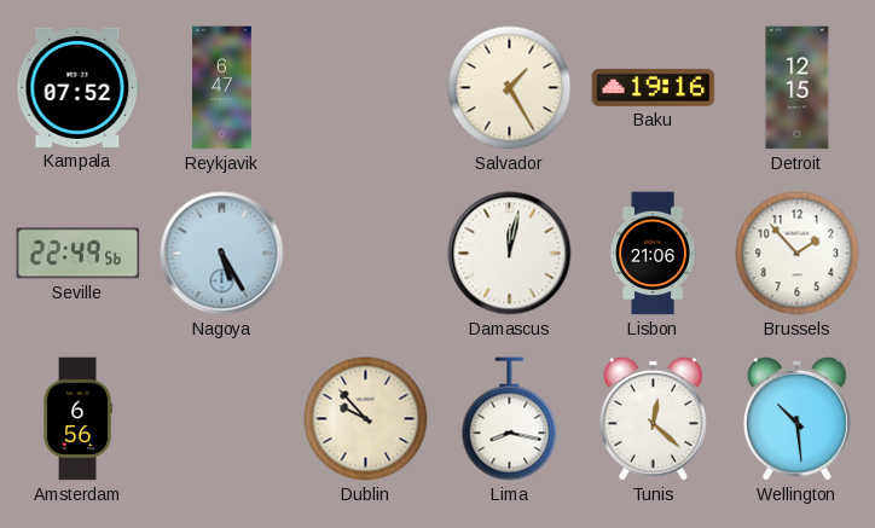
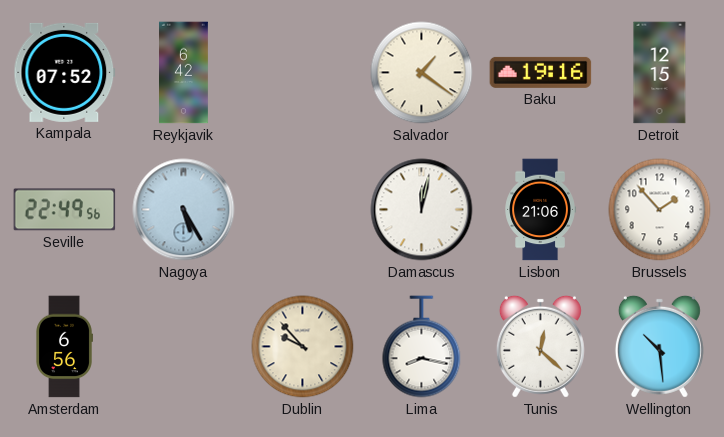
Reykjavik: 6:47 -> 6:42 (184, 73)
Salvador: 1:25 -> 1:21 (422, 73)
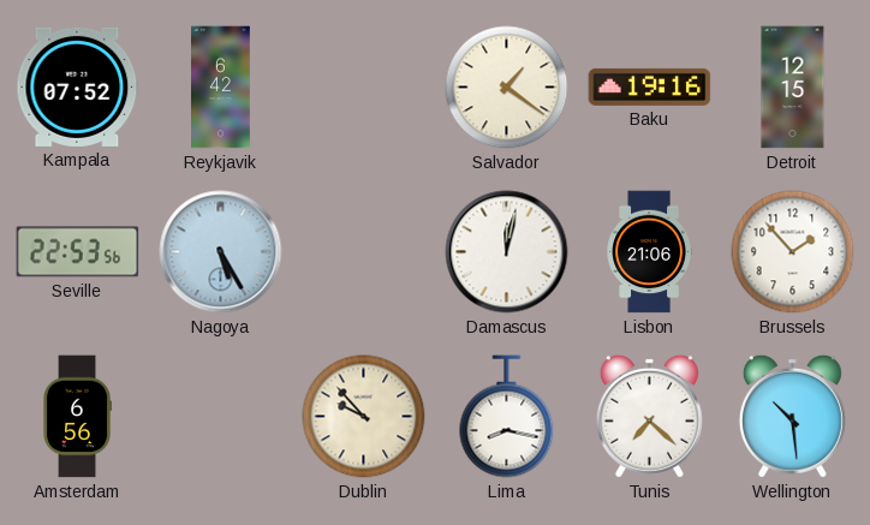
Seville: 22:49 -> 22:53 (78, 252)
Tunis: 12:22 -> 7:22 (649, 416)
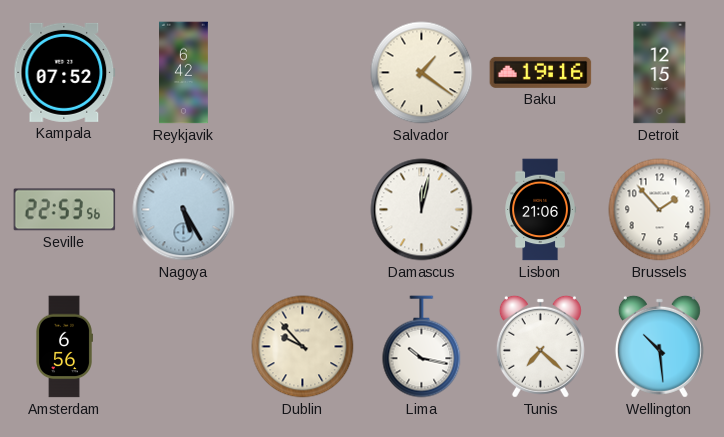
Lima: 8:17 -> 10:17 (422, 347)
